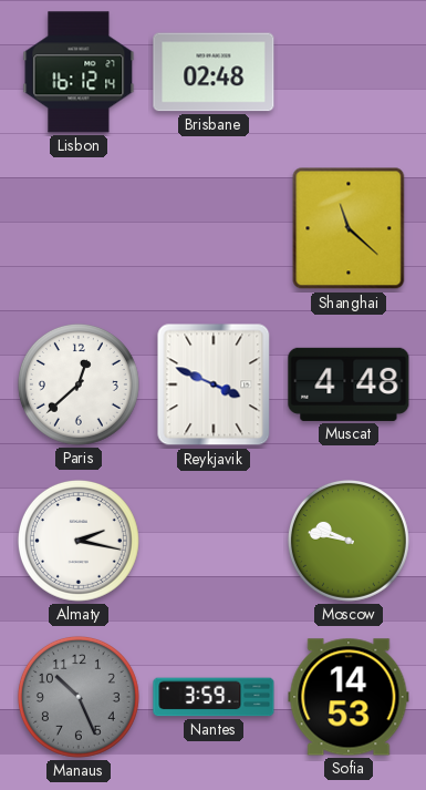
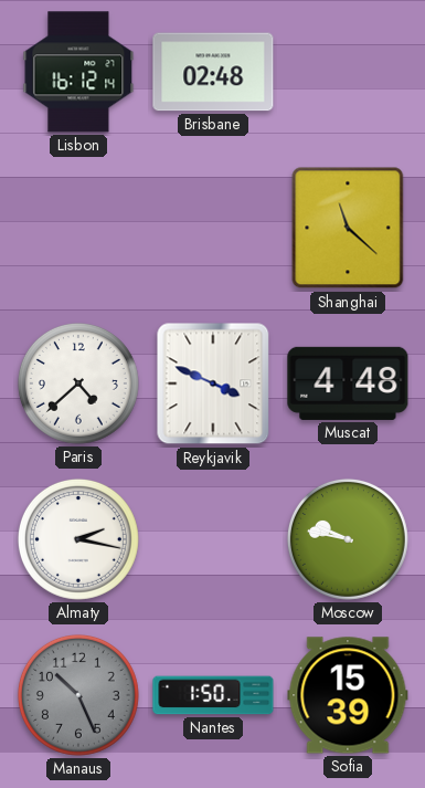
Paris: 12:38 -> 4:38 (78, 384)
Nantes: 3:59 -> 1:50 (213, 695)
Sofia: 14:53 -> 15:39 (348, 695)
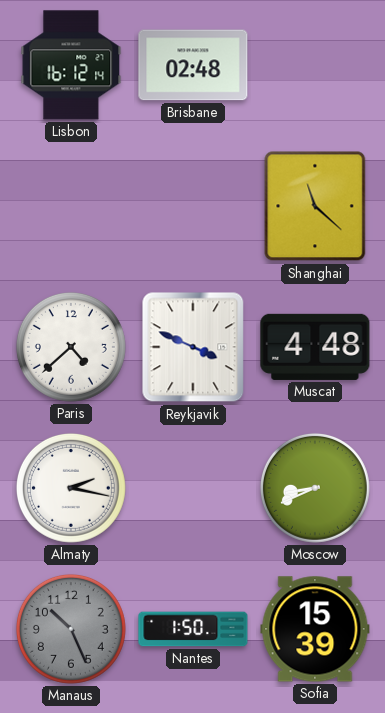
Moscow: 9:47 -> 8:41 (315, 488)
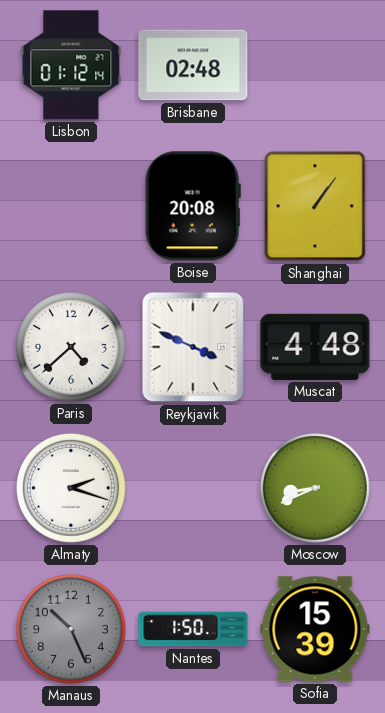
Lisbon: 16:12 -> 01:12 (71, 65)
Boise: none -> 20:08 (193, 206)
Shanghai: 11:22 -> 1:06 (315, 206)
Almaty: 2:17 -> 2:18 (71, 488)
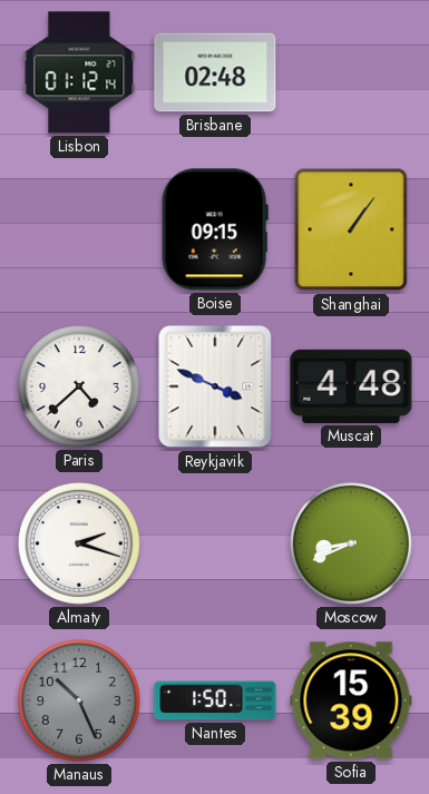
Boise: 20:08 -> 09:15 (215, 229)
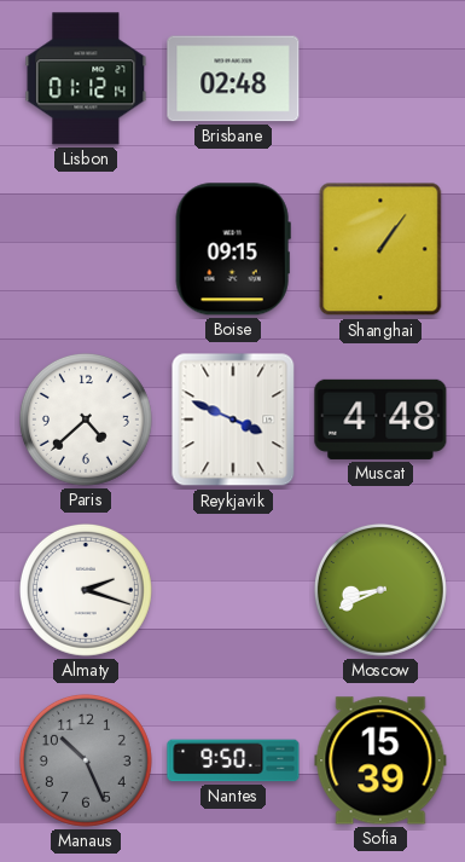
Nantes: 1:50 -> 9:50 (233, 760)
